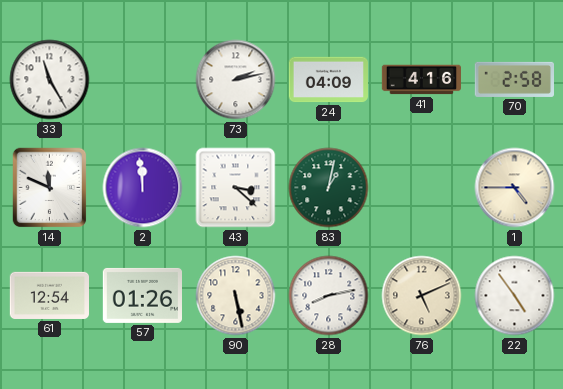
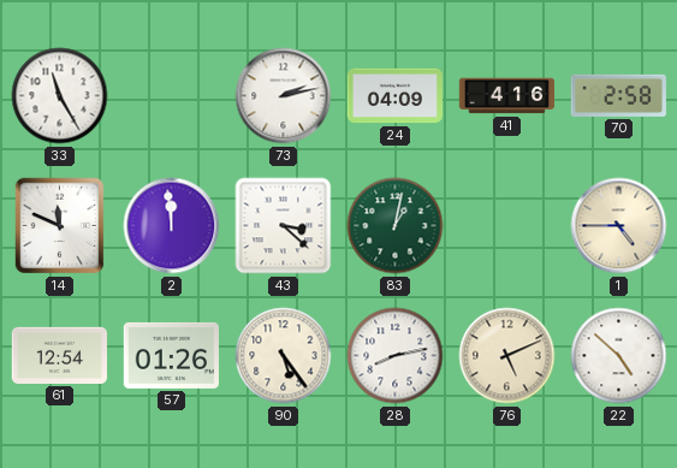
90: 5:28 -> 5:24 (284, 356)
22: 4:54 -> 4:52 (619, 356)
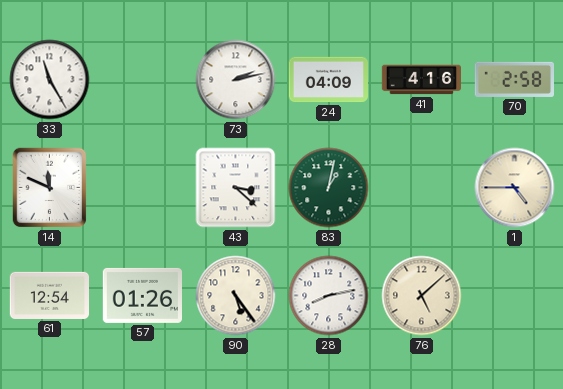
2: 11:59 -> none (172, 226)
76: 5:11 -> 5:08 (422, 296)
22: 4:52 -> none (619, 356)
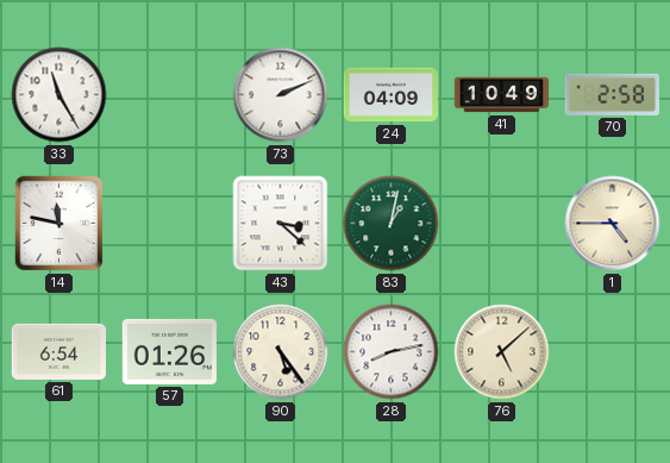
73: 2:13 -> 2:11 (281, 95)
41: 4:16 -> 10:49 (501, 95)
14: 11:49 -> 11:47 (60, 224)
61: 12:54 -> 6:54 (58, 351)
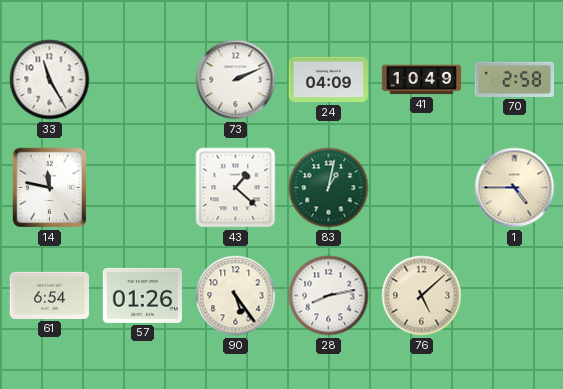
43: 3:22 -> 1:22 (236, 188)
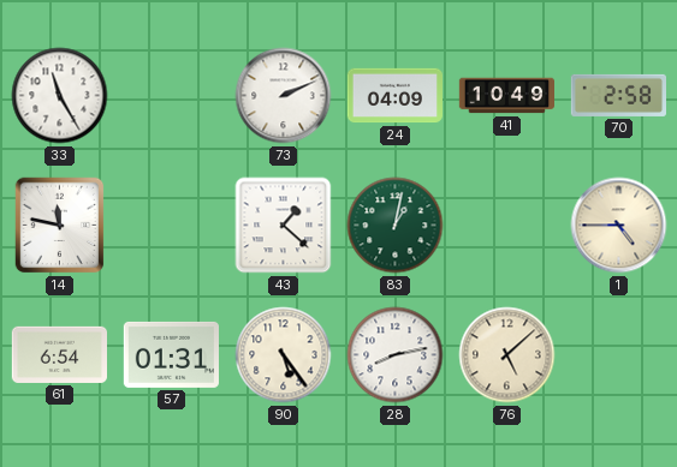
57: 01:26 -> 01:31 (171, 354)
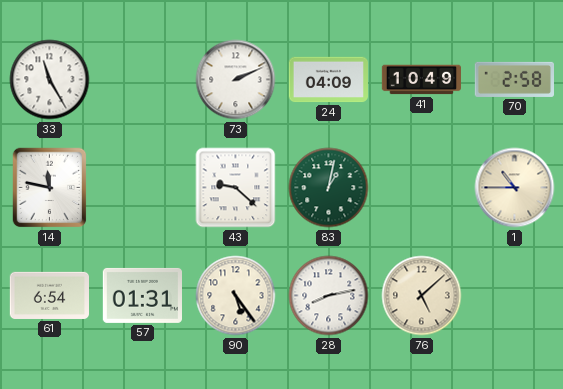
43: 1:22 -> 9:22 (236, 188)
1: 4:45 -> 10:45 (515, 188)
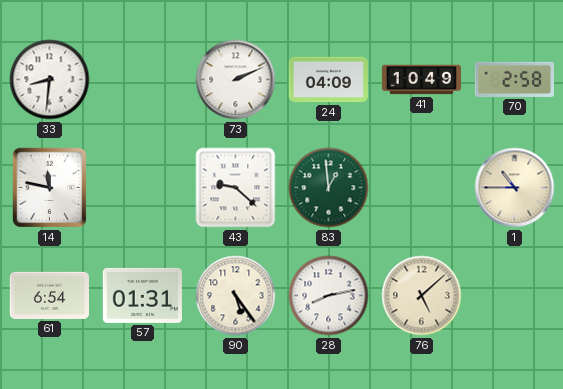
33: 11:25 -> 8:31 (50, 80)
83: 1:02 -> 12:59 (329, 188)
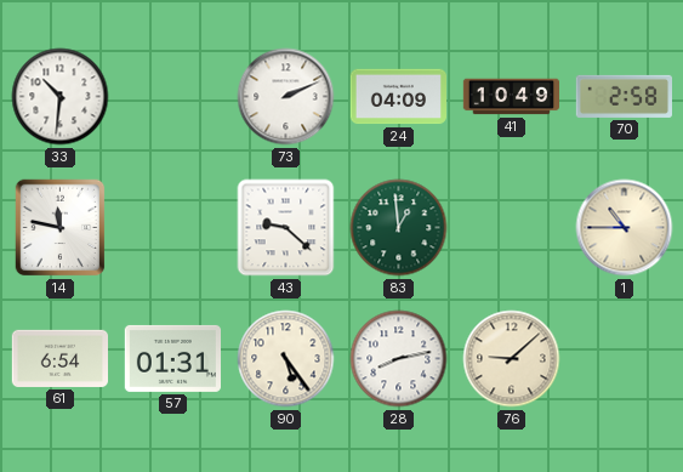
33: 8:31 -> 10:31 (61, 97)
76: 5:08 -> 9:08 (512, 359)
